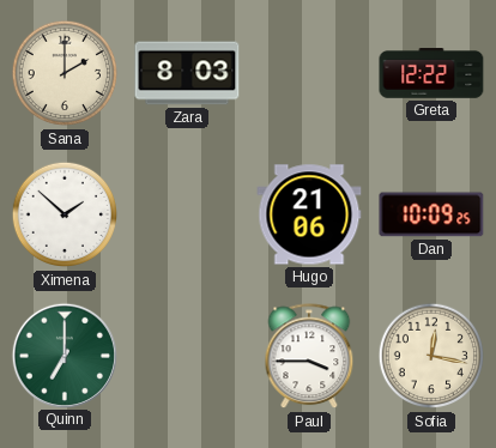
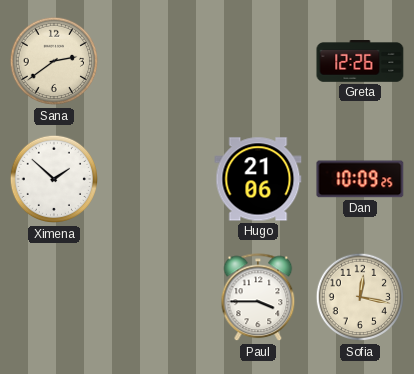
Sana: 2:00 -> 2:39 (54, 61)
Zara: 8:03 -> none (187, 73)
Greta: 12:22 -> 12:26 (360, 62)
Quinn: 7:00 -> none (63, 355)
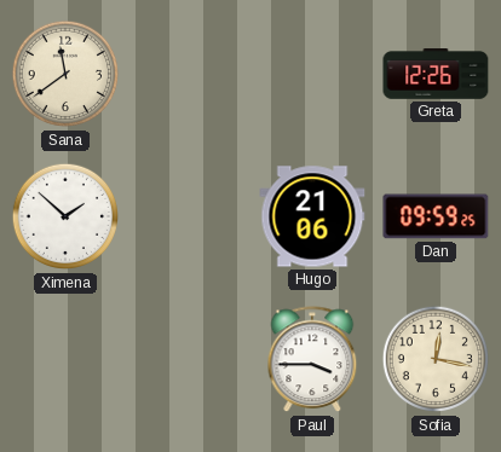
Sana: 2:39 -> 11:39 (65, 74)
Dan: 10:09 -> 09:59 (436, 216)
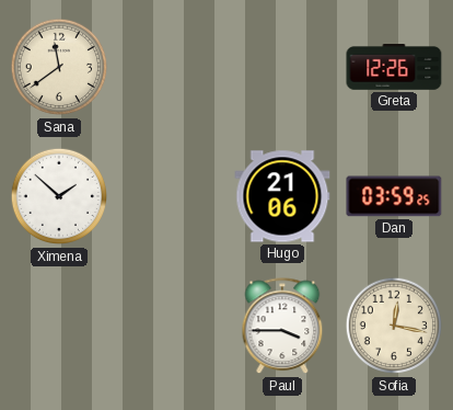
Dan: 09:59 -> 03:59 (394, 196)
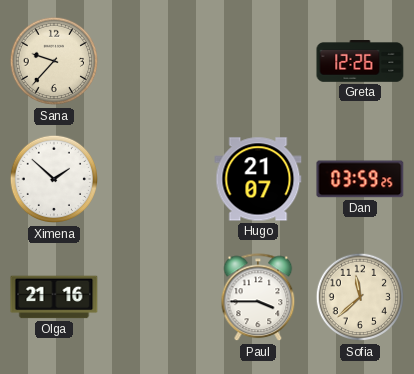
Sana: 11:39 -> 9:37 (54, 61)
Hugo: 21:06 -> 21:07 (258, 179)
Olga: none -> 21:16 (54, 297)
Sofia: 12:17 -> 11:38 (360, 297)
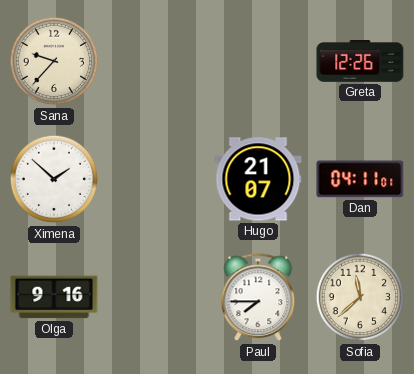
Dan: 03:59 -> 04:11 (360, 179)
Olga: 21:16 -> 9:16 (54, 297)
Paul: 3:45 -> 7:45 (258, 298)
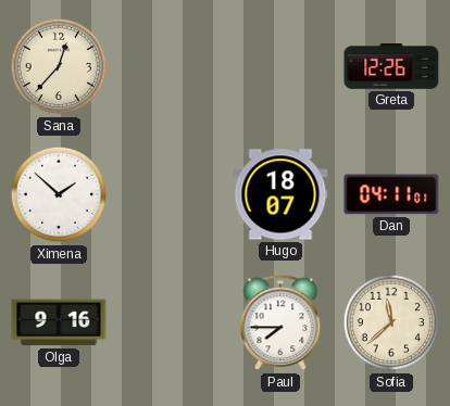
Sana: 9:37 -> 12:37 (59, 66)
Hugo: 21:07 -> 18:07 (280, 194)
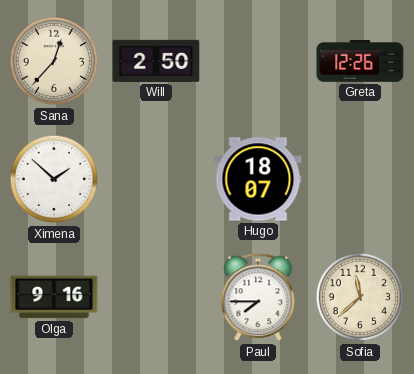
Will: none -> 2:50 (156, 61)
Dan: 04:11 -> none (391, 194)
